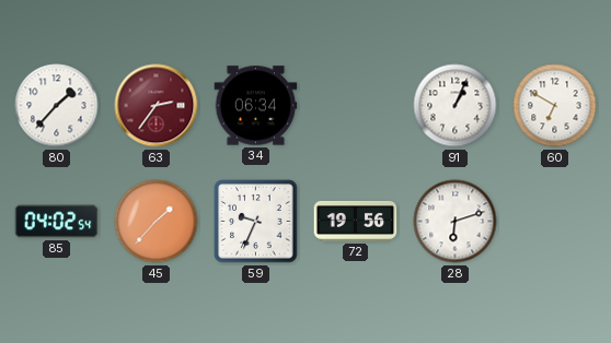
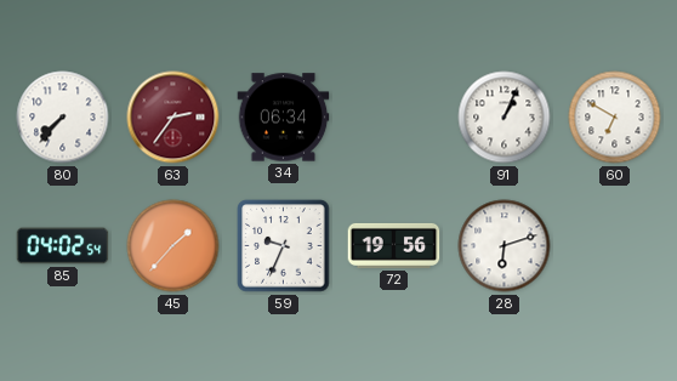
80: 1:37 -> 7:37 (63, 118)
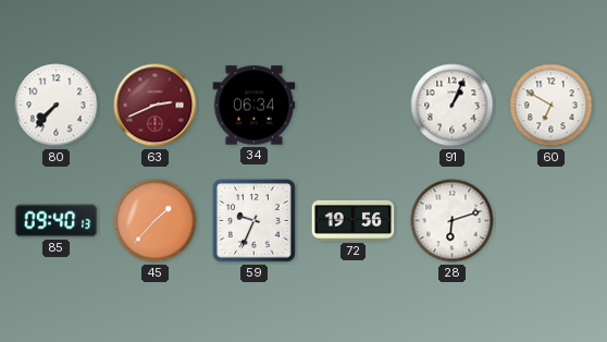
63: 2:36 -> 2:41 (156, 106)
85: 04:02 -> 09:40 (57, 221)
